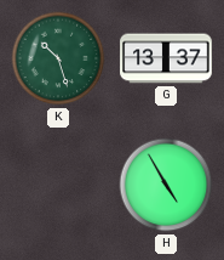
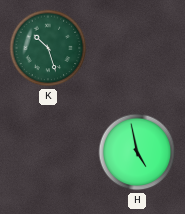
G: 13:37 -> none (166, 58)
H: 4:55 -> 4:58 (137, 152)
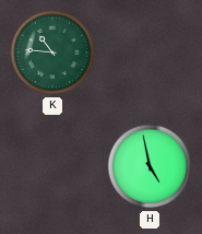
K: 10:27 -> 10:46 (52, 52)
